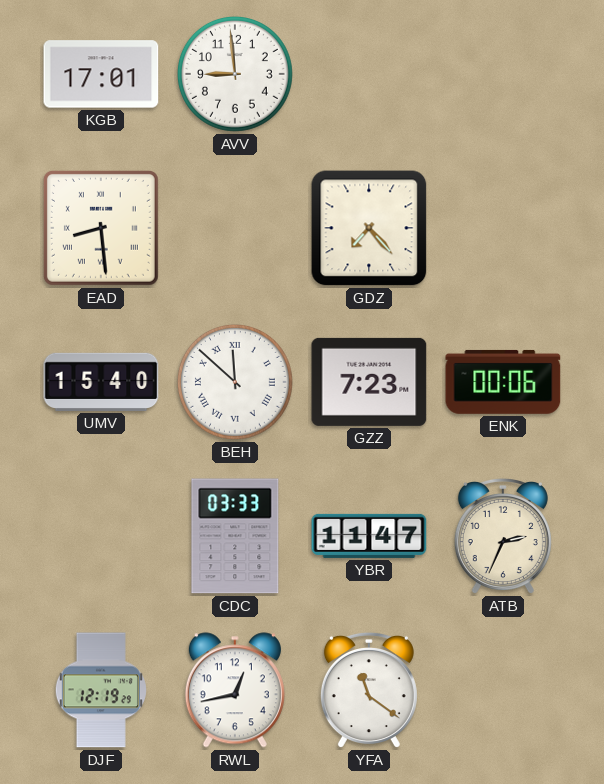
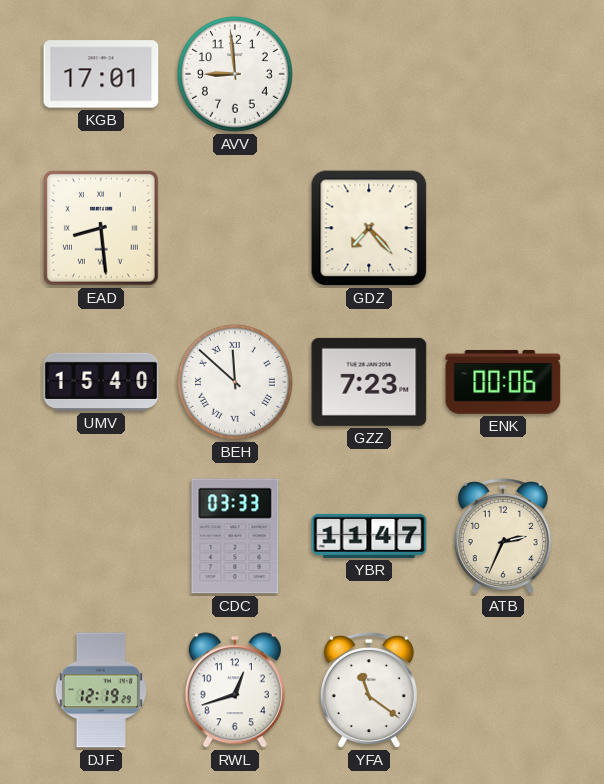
RWL: 12:43 -> 12:42 (235, 690)
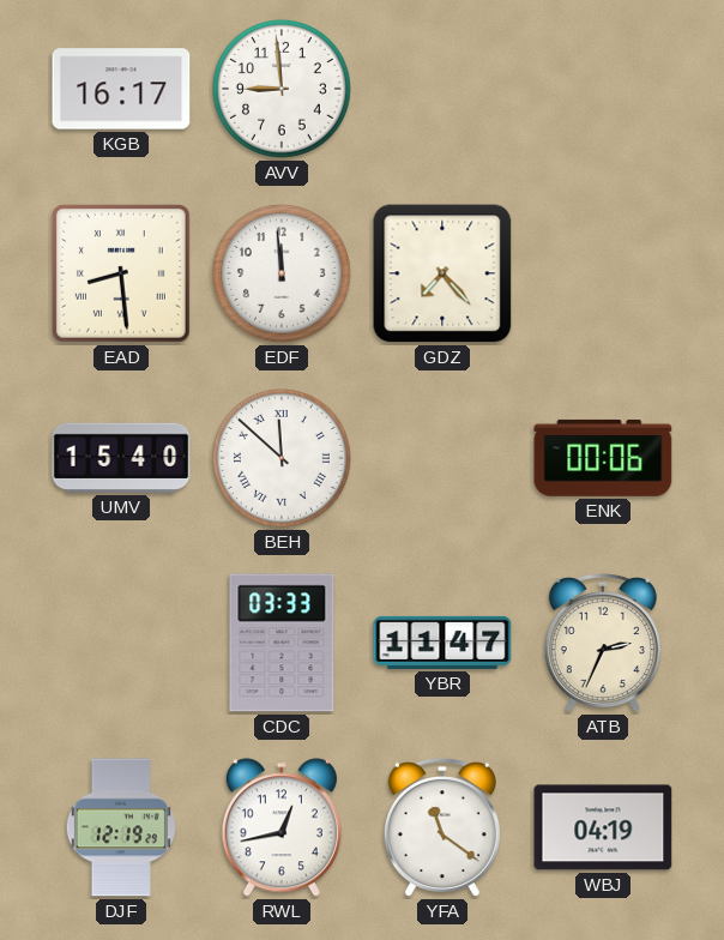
KGB: 17:01 -> 16:17 (121, 89)
EDF: none -> 11:59 (282, 273)
GZZ: 7:23 -> none (369, 382)
RWL: 12:42 -> 12:43 (282, 827)
WBJ: none -> 04:19 (603, 827)
